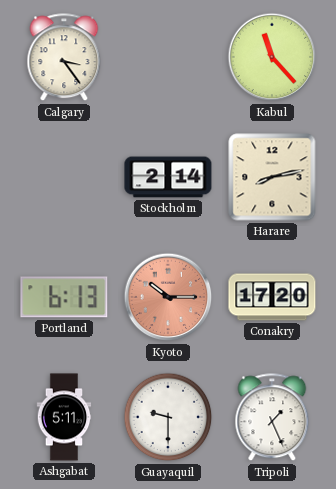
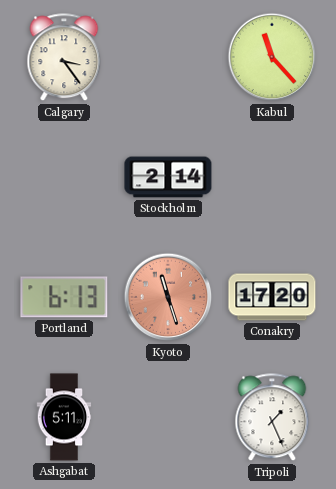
Harare: 8:13 -> none (272, 177)
Kyoto: 10:15 -> 11:27 (168, 297)
Guayaquil: 9:30 -> none (168, 417)
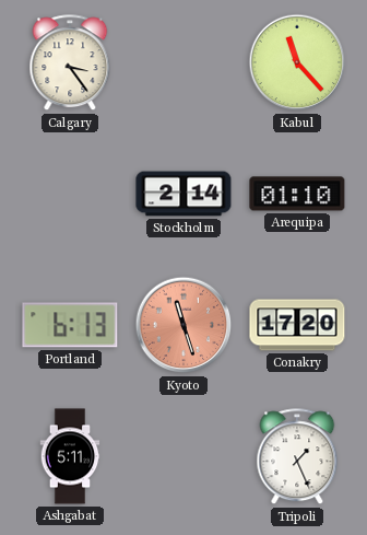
Arequipa: none -> 01:10 (297, 194)
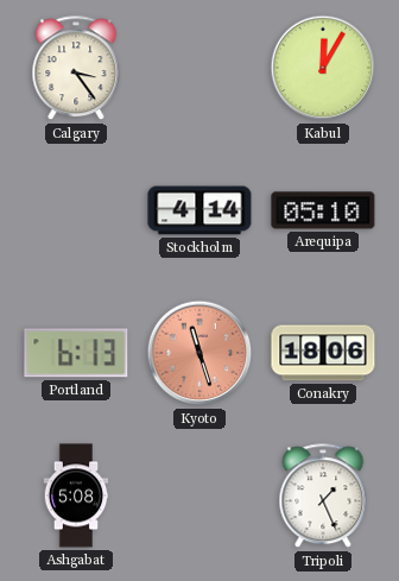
Kabul: 11:23 -> 12:05 (323, 68)
Stockholm: 2:14 -> 4:14 (199, 210)
Arequipa: 01:10 -> 05:10 (323, 210)
Conakry: 17:20 -> 18:06 (323, 353)
Ashgabat: 5:11 -> 5:08 (76, 495)
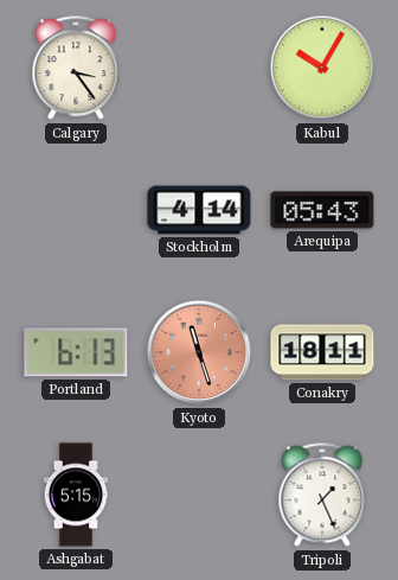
Kabul: 12:05 -> 10:05 (322, 68)
Arequipa: 05:10 -> 05:43 (322, 210)
Conakry: 18:06 -> 18:11 (322, 352)
Ashgabat: 5:08 -> 5:15 (76, 495)
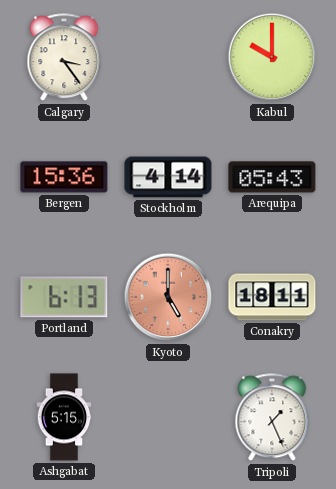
Kabul: 10:05 -> 10:00 (272, 57)
Bergen: none -> 15:36 (64, 177)
Kyoto: 11:27 -> 5:00 (168, 297)
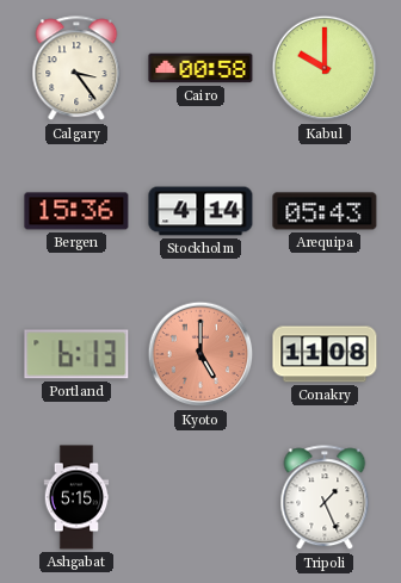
Cairo: none -> 00:58 (200, 68)
Conakry: 18:11 -> 11:08 (325, 354)
